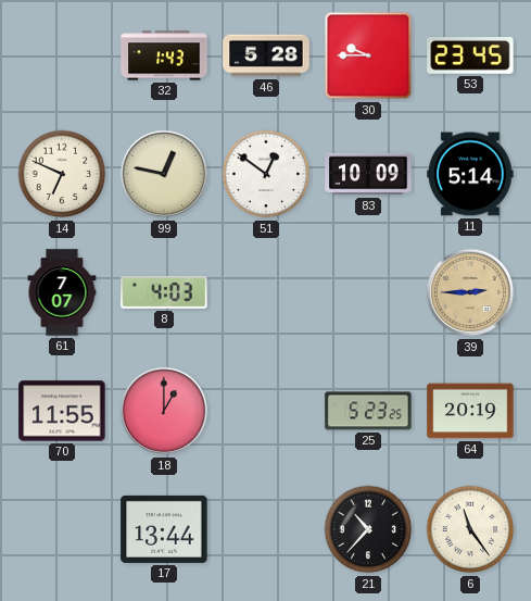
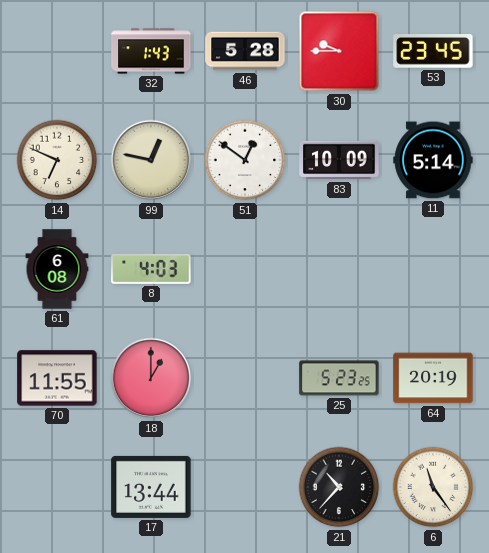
61: 7:07 -> 6:08 (57, 269)
39: 2:45 -> none (470, 292)
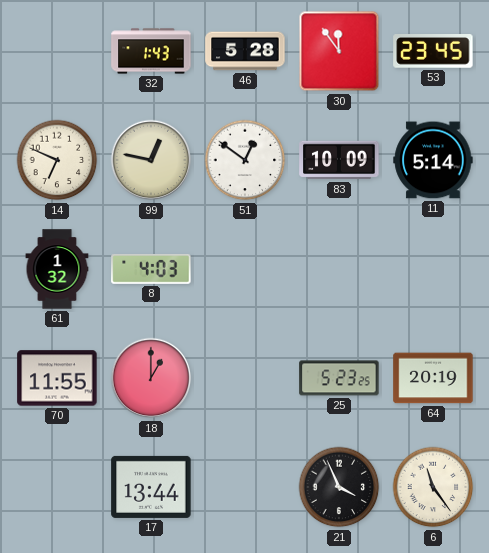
30: 9:45 -> 11:54 (339, 51)
61: 6:08 -> 1:32 (57, 269)
21: 10:37 -> 3:56 (339, 487)
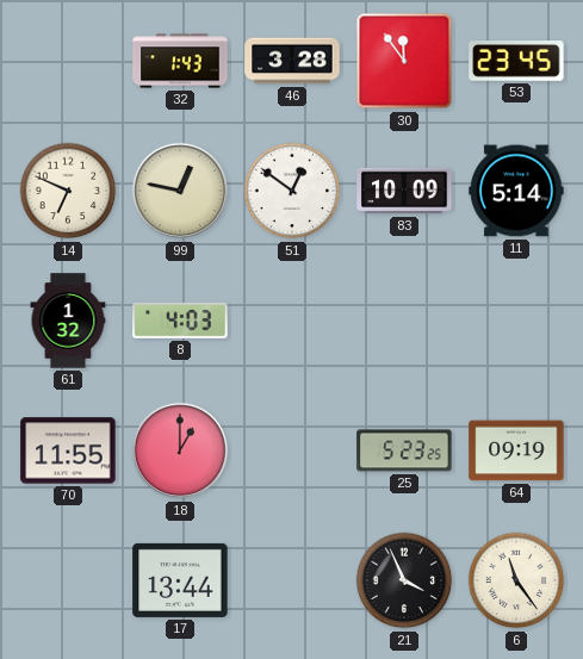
46: 5:28 -> 3:28 (292, 61)
64: 20:19 -> 09:19 (516, 450)
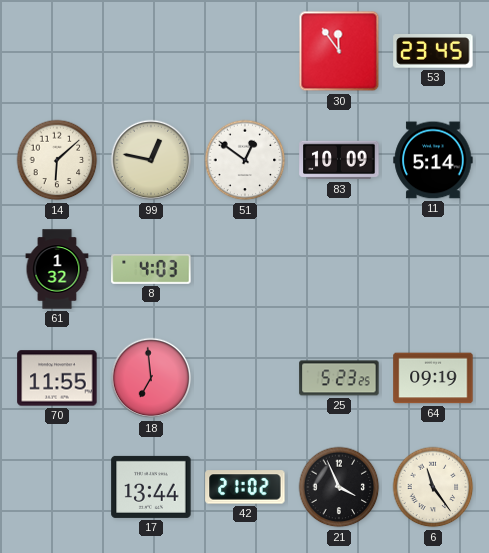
32: 1:43 -> none (180, 61)
46: 3:28 -> none (292, 61)
14: 6:49 -> 6:08 (57, 160)
18: 1:00 -> 6:59 (151, 378)
42: none -> 21:02 (245, 487)
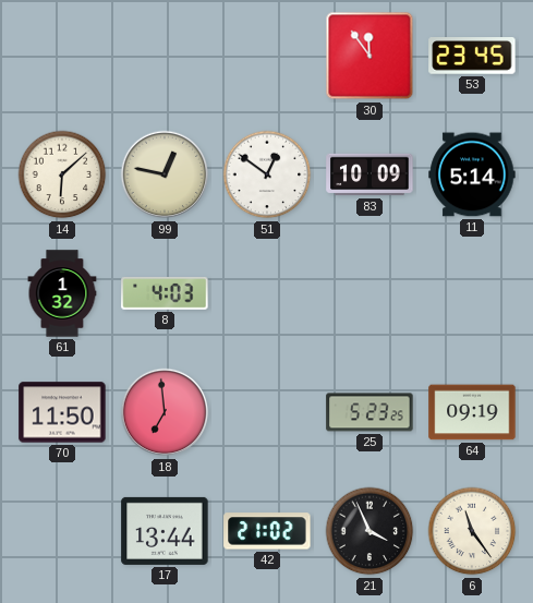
70: 11:55 -> 11:50 (62, 412)
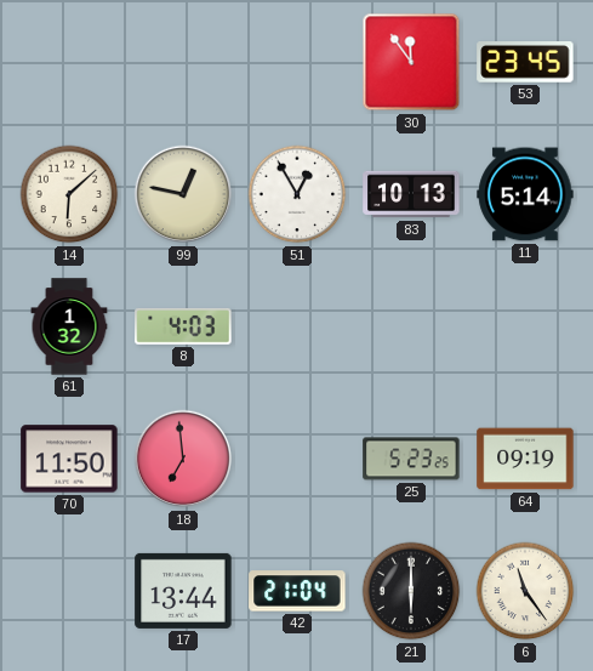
51: 12:51 -> 12:55 (297, 194)
83: 10:09 -> 10:13 (411, 194)
42: 21:02 -> 21:04 (297, 591)
21: 3:56 -> 6:00 (411, 591)
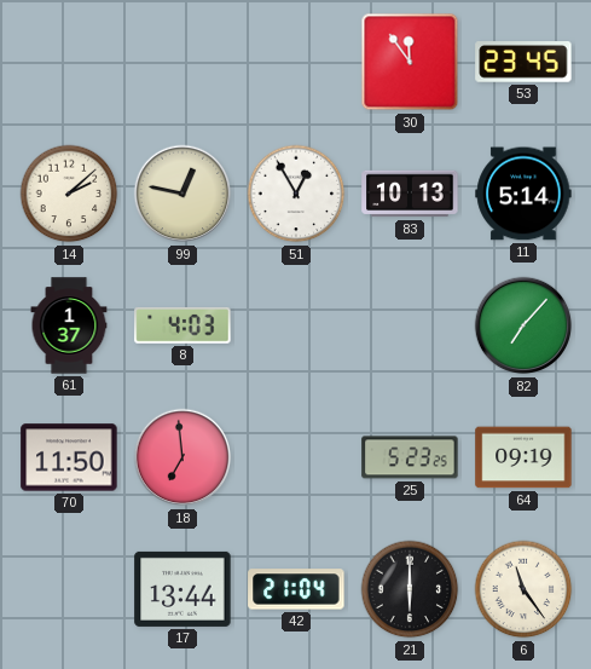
14: 6:08 -> 2:08 (69, 194)
61: 1:32 -> 1:37 (69, 325)
82: none -> 7:07 (523, 325)
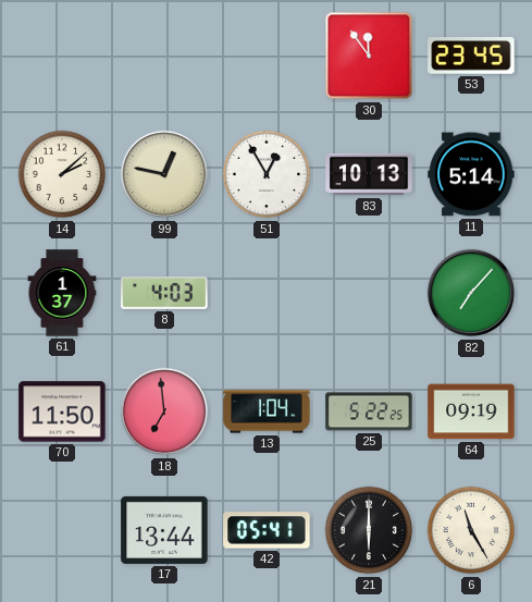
13: none -> 1:04 (267, 411)
25: 5:23 -> 5:22 (369, 411)
42: 21:04 -> 05:41 (267, 530)
6: 11:24 -> 11:25 (471, 530)
